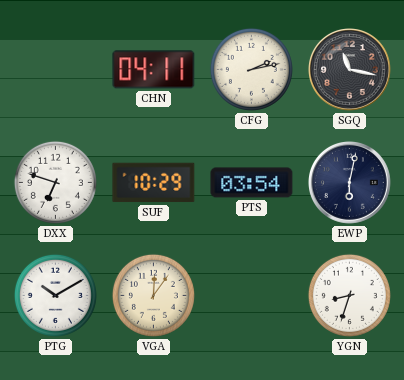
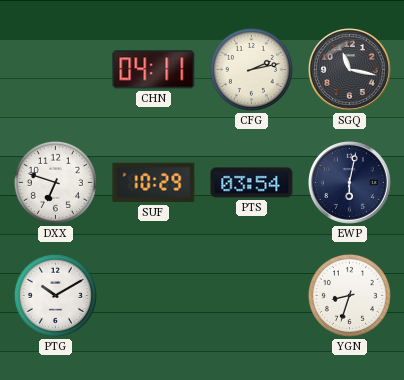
VGA: 12:06 -> none (153, 295)
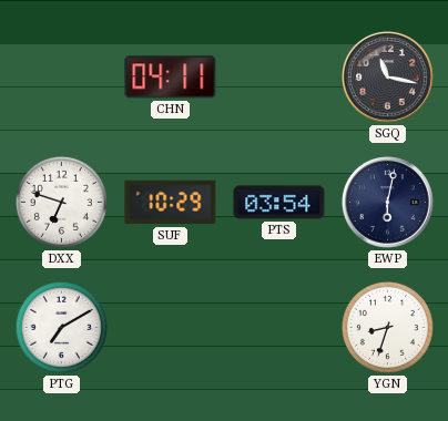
CFG: 2:13 -> none (251, 69)
PTG: 10:10 -> 7:10 (61, 327)
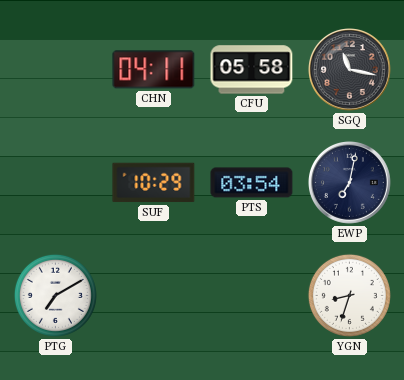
CFU: none -> 05:58 (252, 70)
DXX: 6:48 -> none (61, 202)
EWP: 6:02 -> 7:02 (350, 183)
